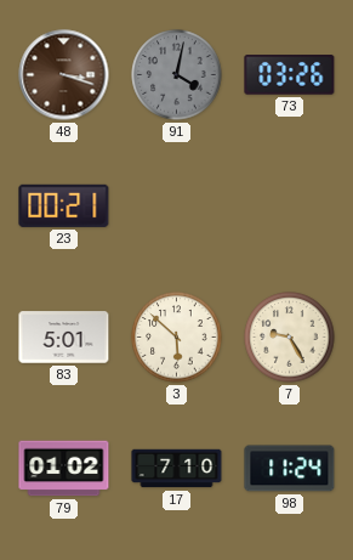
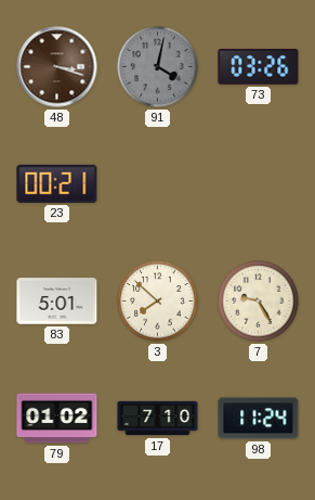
3: 5:52 -> 7:52 (158, 302)
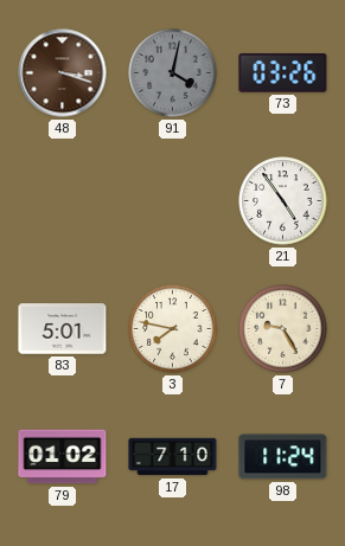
23: 00:21 -> none (57, 183)
21: none -> 4:54 (283, 201)
3: 7:52 -> 7:47 (173, 329)
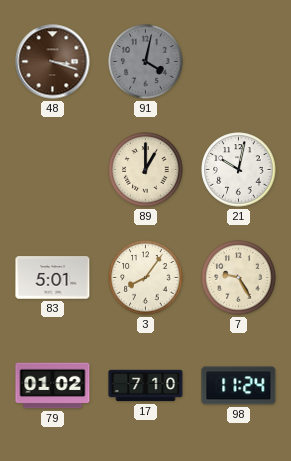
73: 03:26 -> none (283, 73)
89: none -> 1:00 (146, 170)
21: 4:54 -> 10:02 (239, 170)
3: 7:47 -> 8:06 (146, 278)
